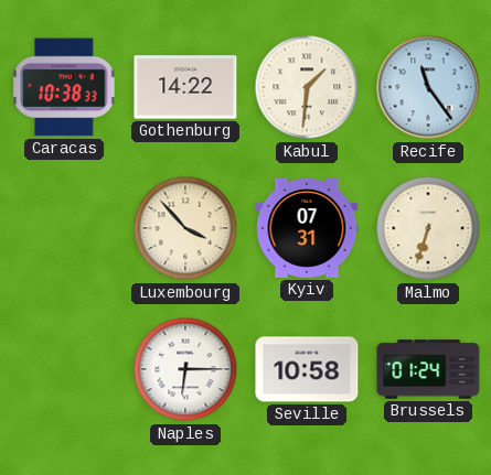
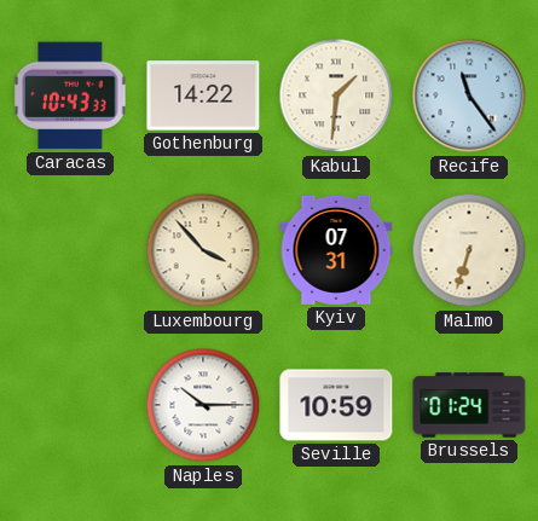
Caracas: 10:38 -> 10:43 (70, 95)
Naples: 6:15 -> 10:15 (203, 405)
Seville: 10:58 -> 10:59 (336, 405)
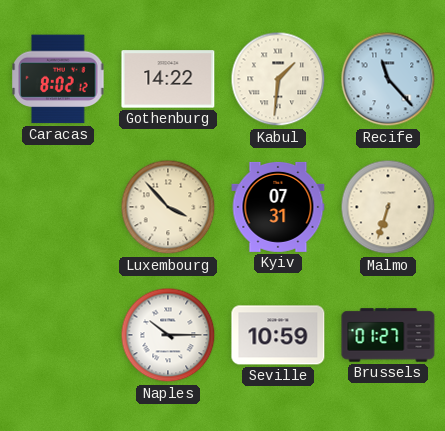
Caracas: 10:43 -> 8:02 (58, 79)
Recife: 11:24 -> 11:23 (388, 79)
Brussels: 01:24 -> 01:27 (388, 335)
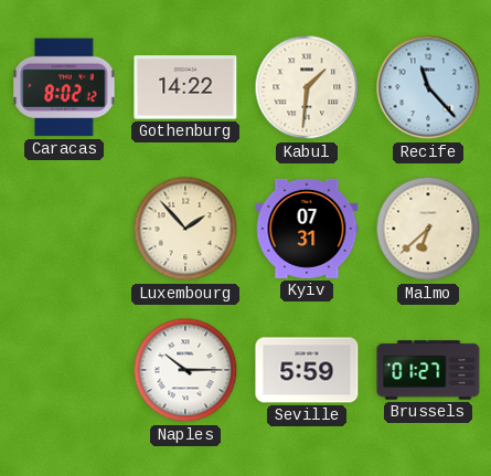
Luxembourg: 3:53 -> 1:53 (185, 229)
Malmo: 6:33 -> 6:38 (428, 229)
Seville: 10:59 -> 5:59 (307, 370)
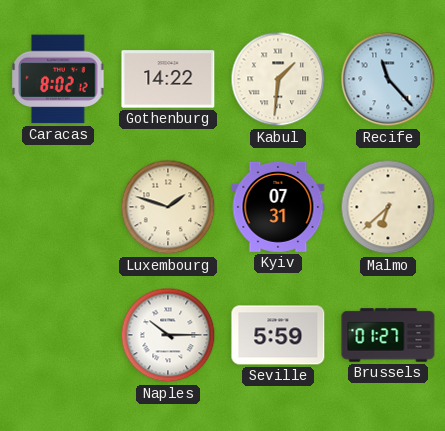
Luxembourg: 1:53 -> 1:48 (168, 207)
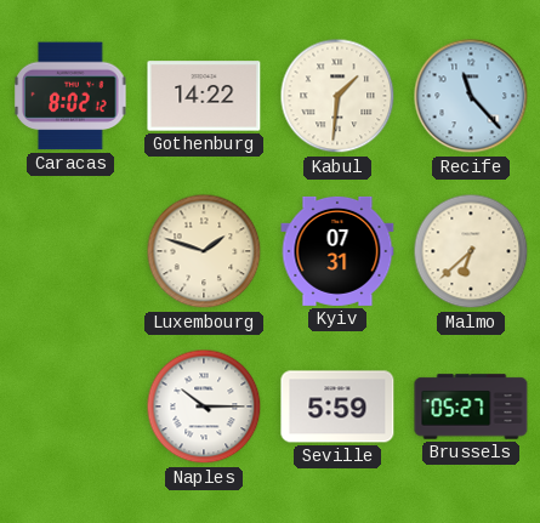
Brussels: 01:27 -> 05:27 (471, 407)
